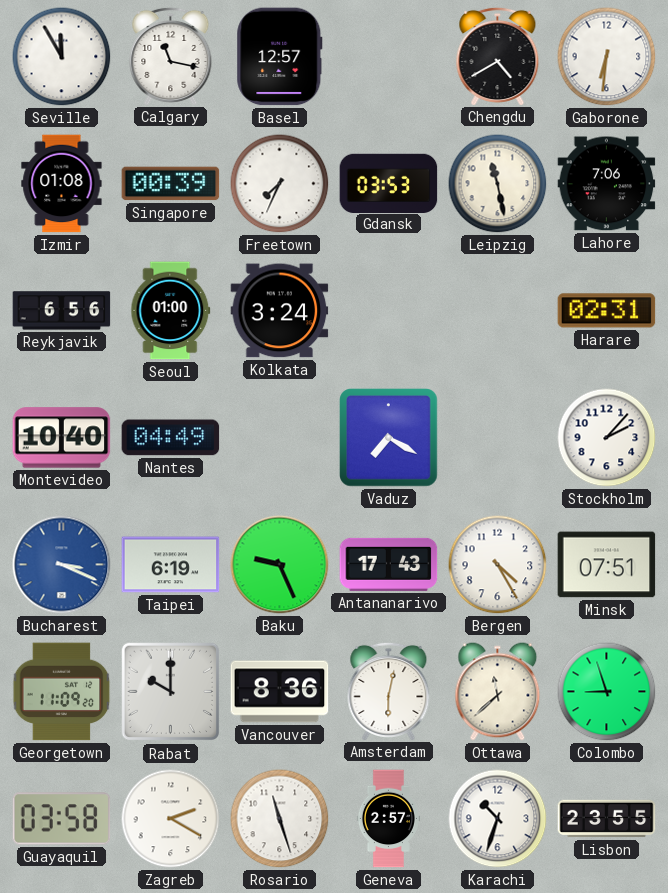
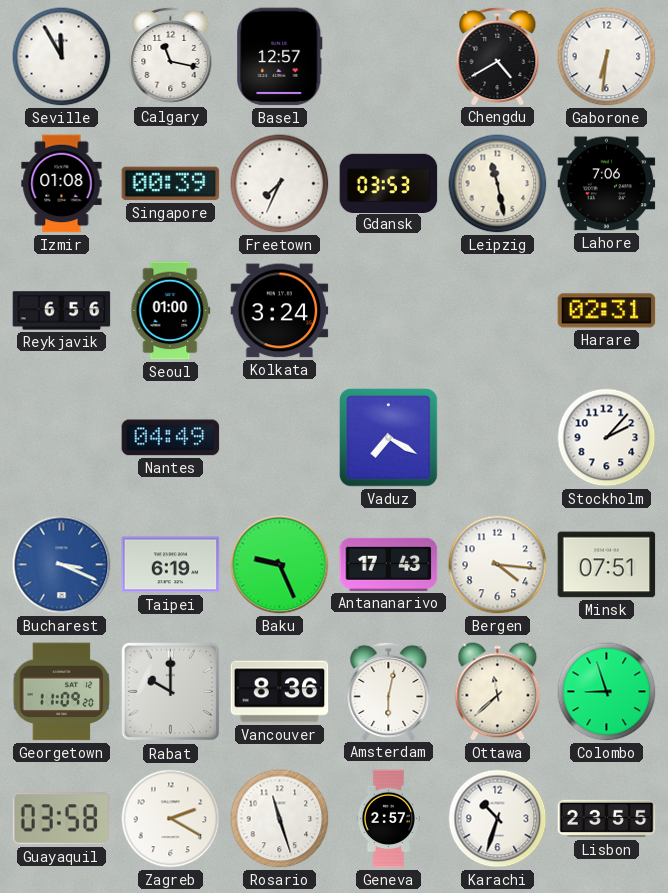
Montevideo: 10:40 -> none (62, 438)
Bergen: 4:25 -> 4:16 (498, 565)
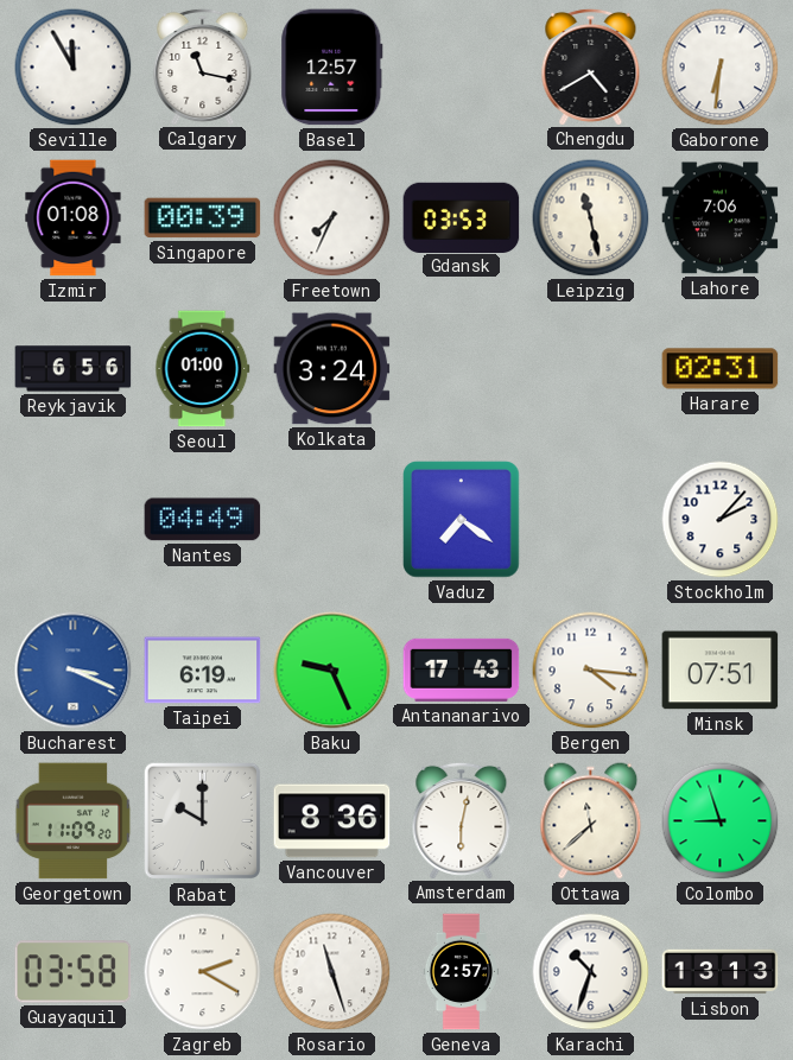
Vaduz: 7:20 -> 7:21 (462, 520)
Lisbon: 23:55 -> 13:13 (721, 972)
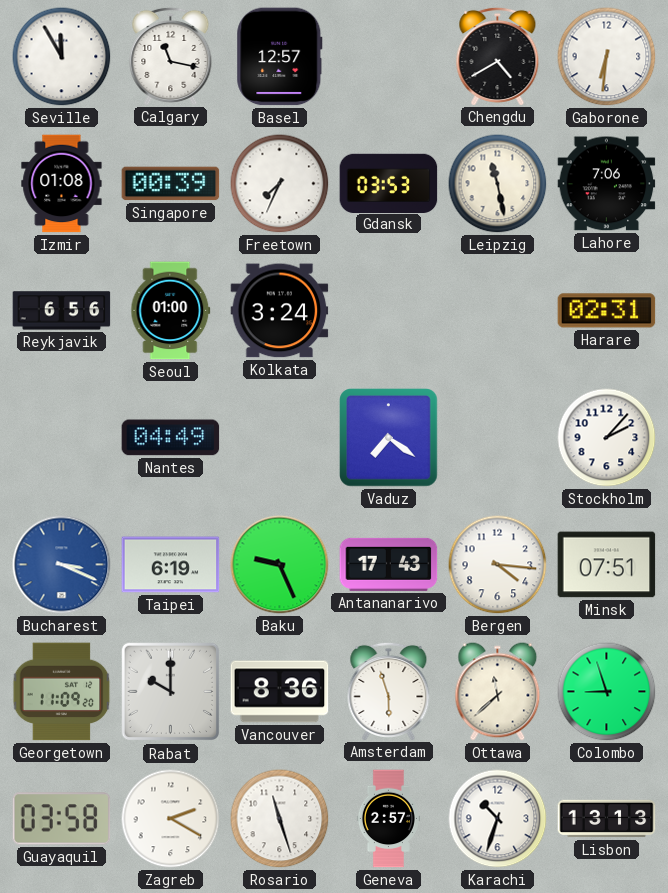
Amsterdam: 6:02 -> 5:57 (389, 691)
